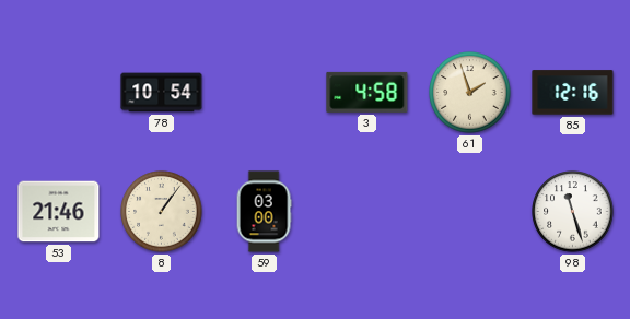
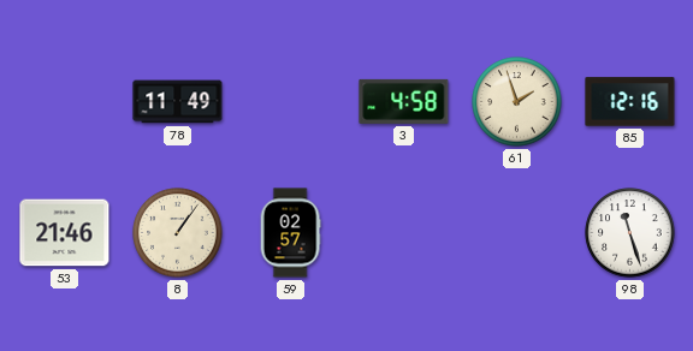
78: 10:54 -> 11:49 (178, 102)
59: 03:00 -> 02:57 (290, 233)
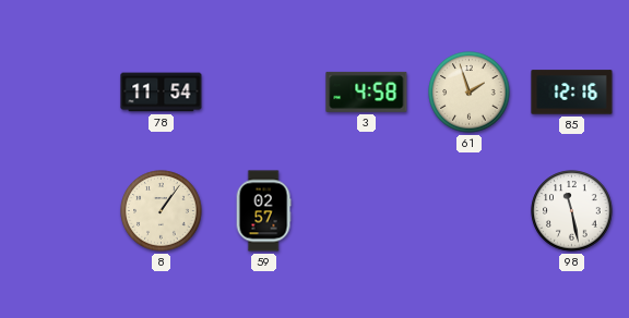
78: 11:49 -> 11:54 (162, 93)
53: 21:46 -> none (65, 233)
98: 11:27 -> 11:28 (572, 211)
